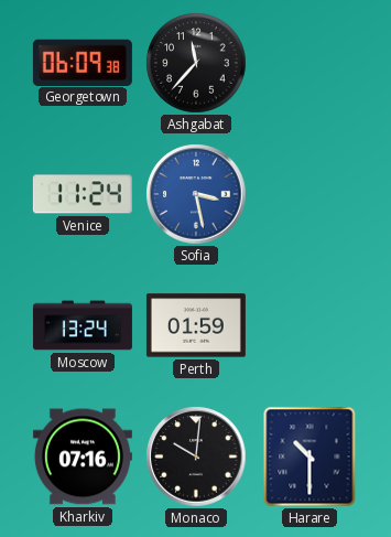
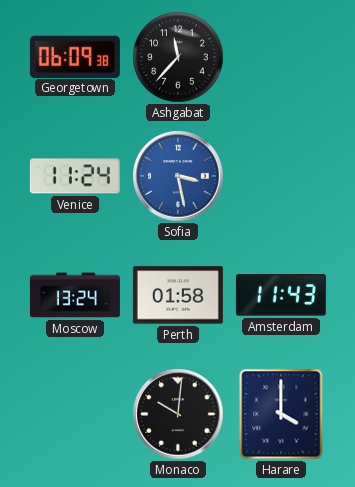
Perth: 01:59 -> 01:58 (178, 295)
Amsterdam: none -> 11:43 (281, 295)
Kharkiv: 07:16 -> none (83, 457)
Harare: 10:30 -> 4:00 (281, 414)
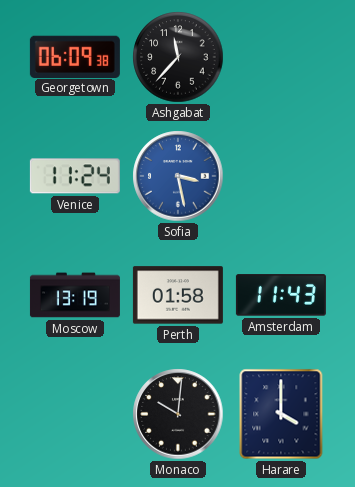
Moscow: 13:24 -> 13:19 (75, 295)
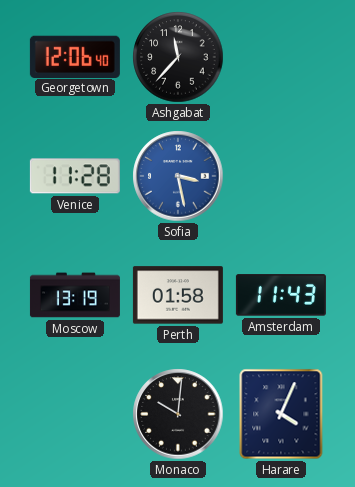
Georgetown: 06:09 -> 12:06 (75, 56)
Venice: 11:24 -> 11:28 (75, 176)
Harare: 4:00 -> 4:04 (281, 414)
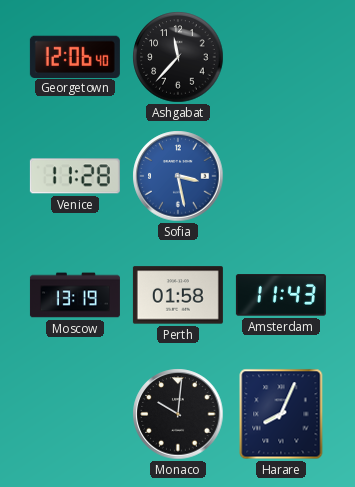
Harare: 4:04 -> 8:04 (281, 414)
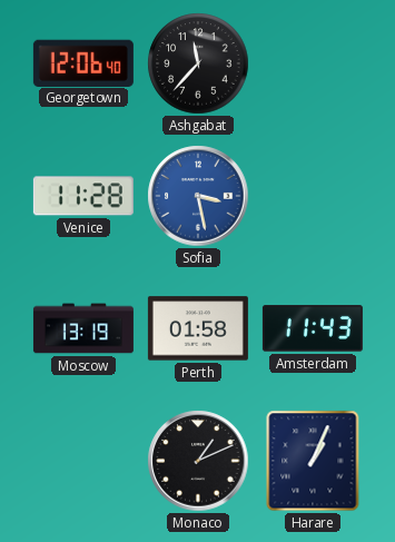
Monaco: 10:01 -> 1:11 (198, 461)
Harare: 8:04 -> 1:04 (313, 461)
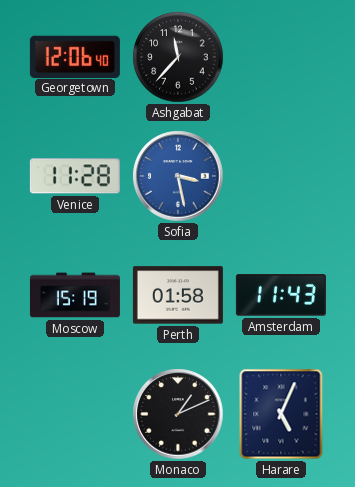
Moscow: 13:19 -> 15:19 (75, 295)
Harare: 1:04 -> 5:04 (281, 414)
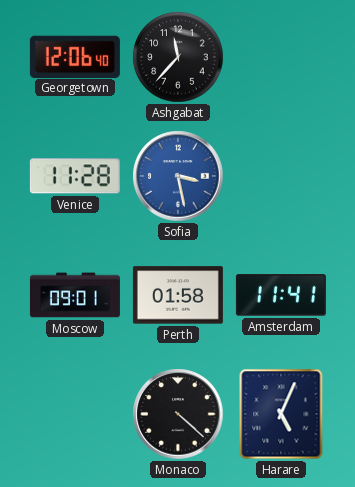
Moscow: 15:19 -> 09:01 (75, 295)
Amsterdam: 11:43 -> 11:41 (281, 295)
Monaco: 1:11 -> 4:22 (178, 414)
